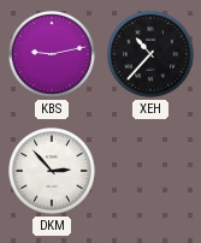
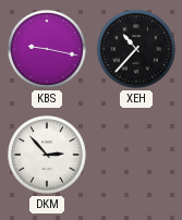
KBS: 9:13 -> 9:17 (48, 50)
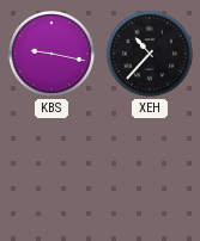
DKM: 2:53 -> none (48, 156)
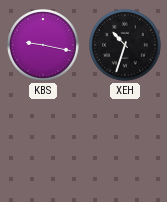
XEH: 10:37 -> 10:33 (126, 46)
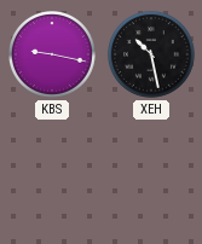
XEH: 10:33 -> 10:28 (152, 56)
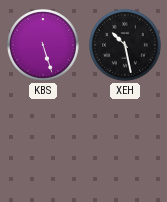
KBS: 9:17 -> 5:27 (44, 46)
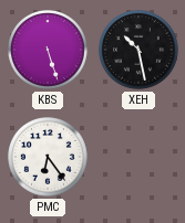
PMC: none -> 6:24 (49, 158)
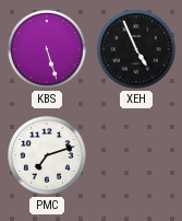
XEH: 10:28 -> 4:56 (137, 50)
PMC: 6:24 -> 7:12 (48, 156)
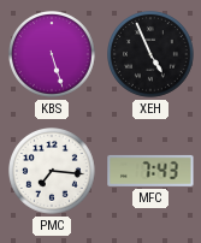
PMC: 7:12 -> 7:16 (53, 172)
MFC: none -> 7:43 (150, 171)
